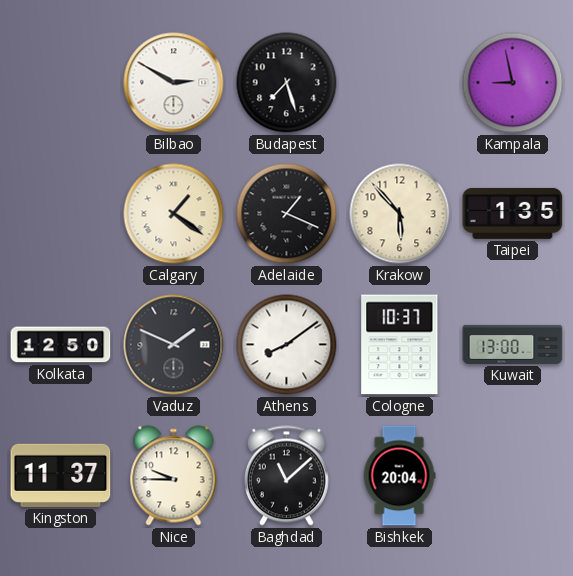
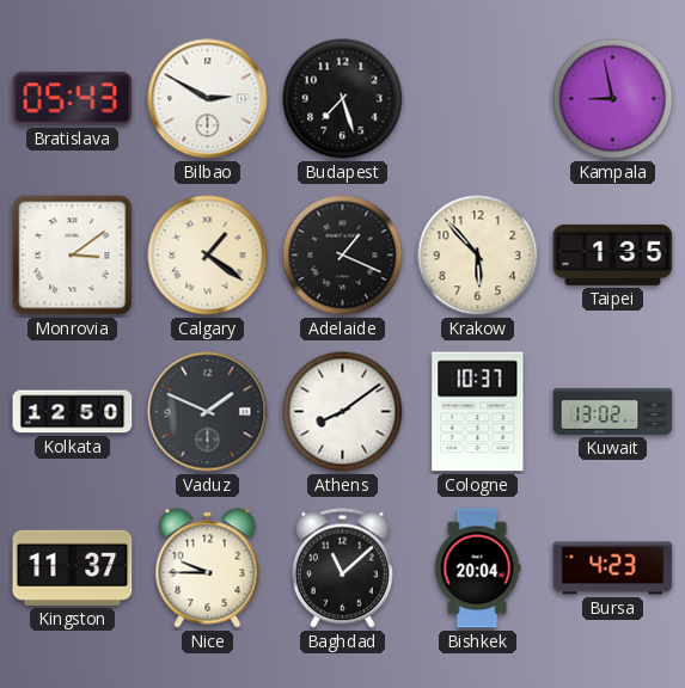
Bratislava: none -> 05:43 (73, 99)
Monrovia: none -> 3:09 (73, 256)
Kuwait: 13:00 -> 13:02 (613, 411)
Bursa: none -> 4:23 (613, 569)
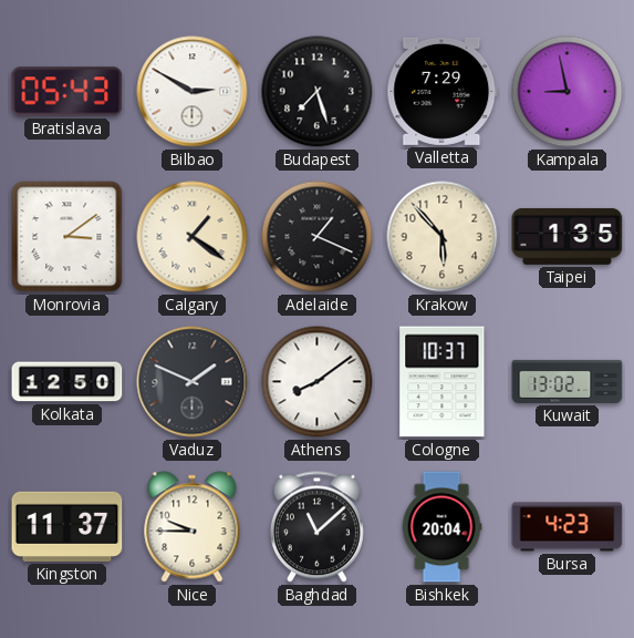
Valletta: none -> 7:29 (443, 91)
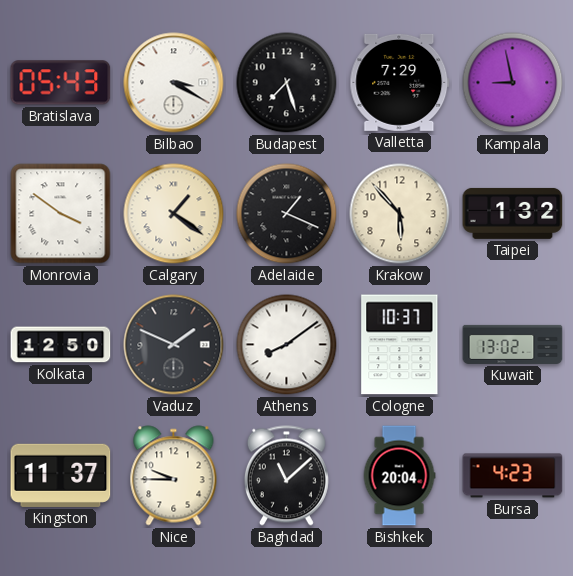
Bilbao: 2:50 -> 3:20 (174, 83)
Monrovia: 3:09 -> 3:51 (61, 214)
Taipei: 1:35 -> 1:32 (513, 213)
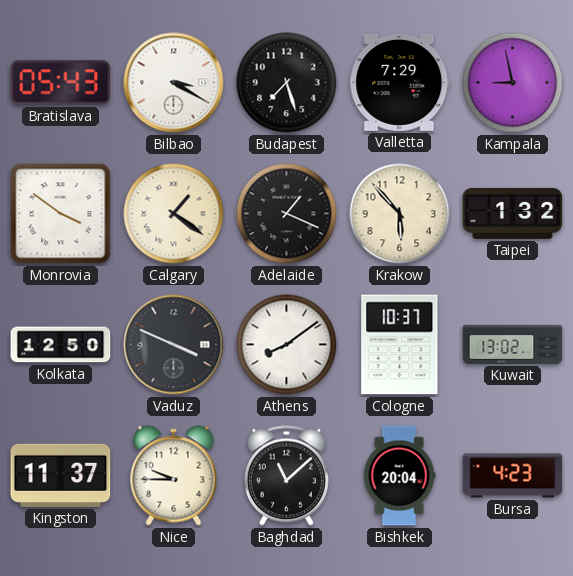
Vaduz: 1:49 -> 3:49 (174, 345)
